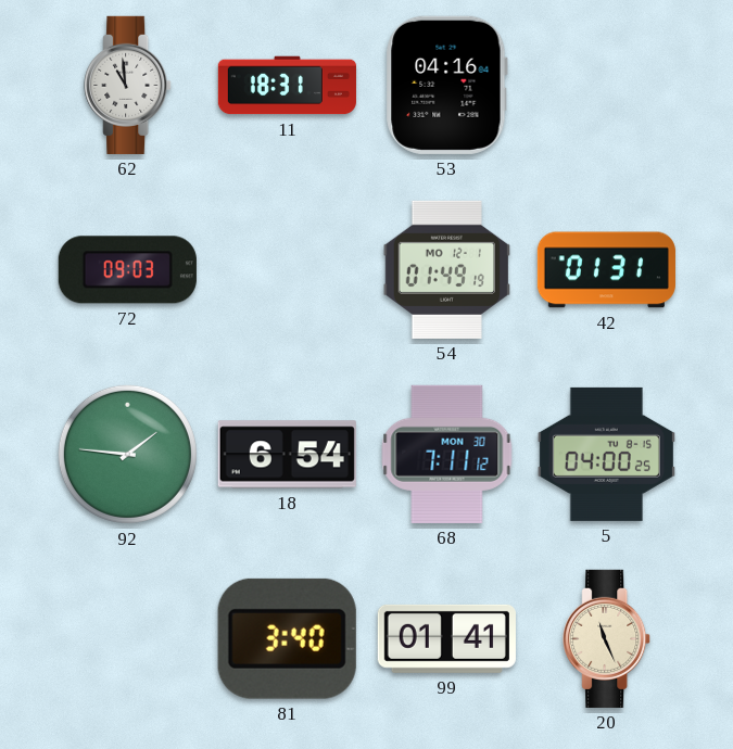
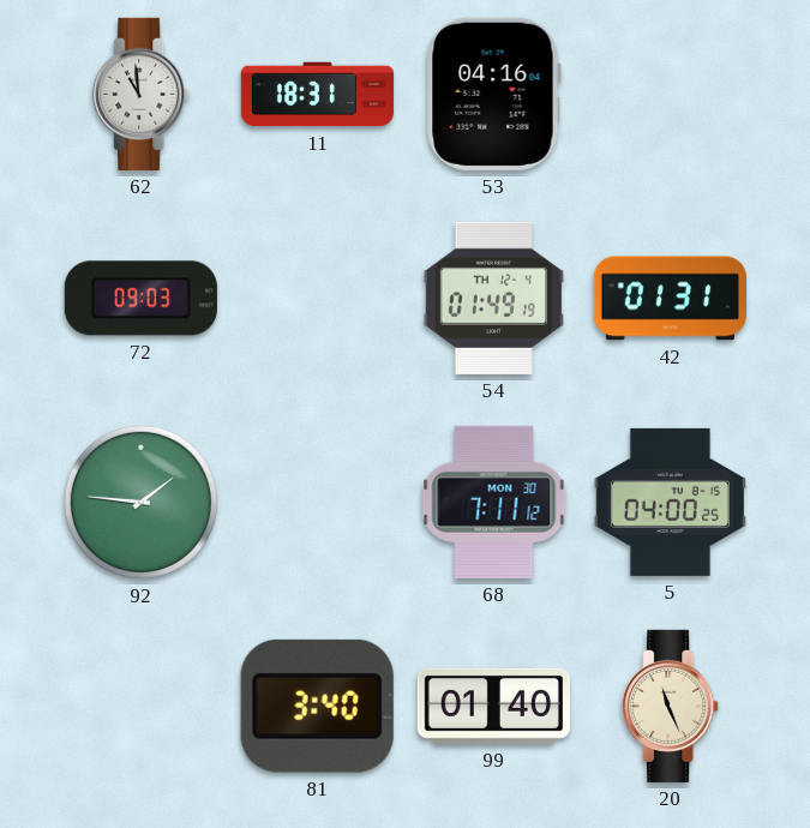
54 date: MO 12-1 -> TH 12-4 (493, 298)
18: 6:54 -> none (287, 455)
99: 01:41 -> 01:40 (493, 706)
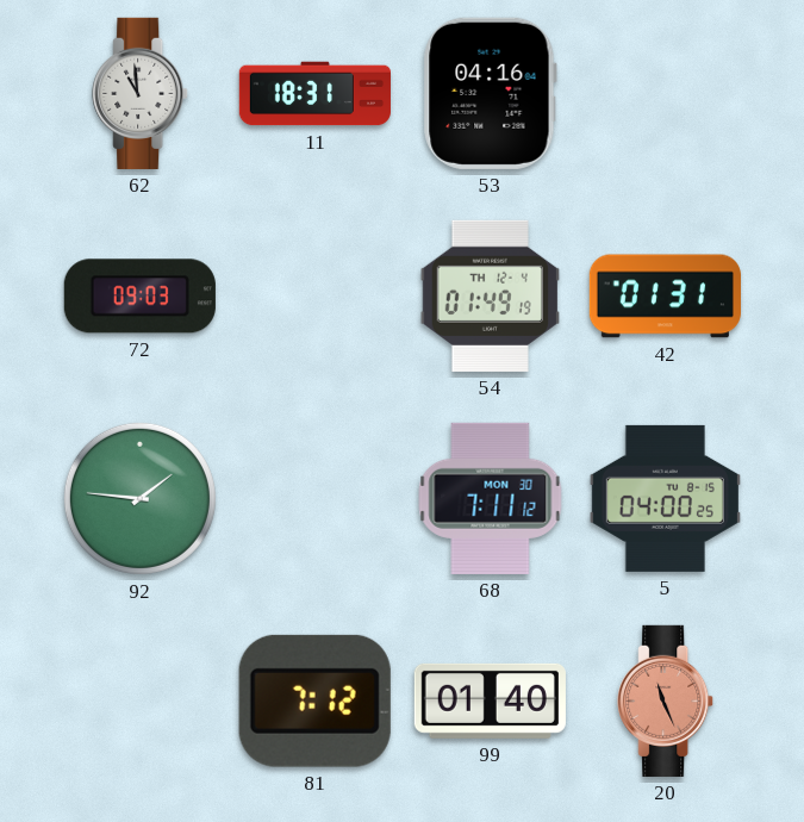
81: 3:40 -> 7:12 (314, 700)
20 dial: cream -> salmon (666, 700)
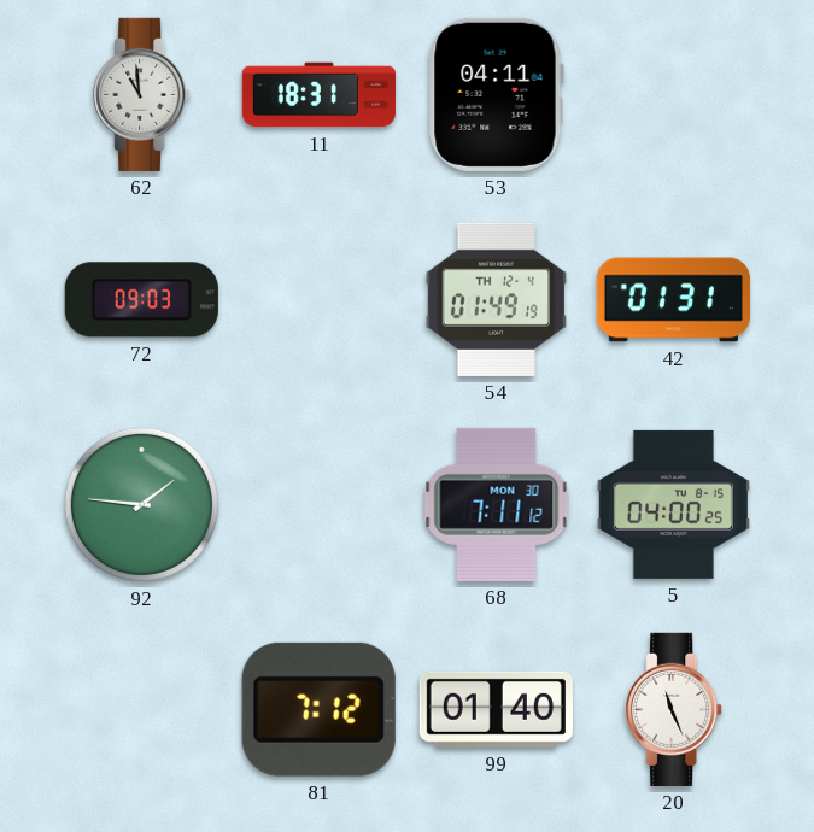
53: 04:16 -> 04:11 (496, 94)
20 dial: salmon -> white (674, 709)
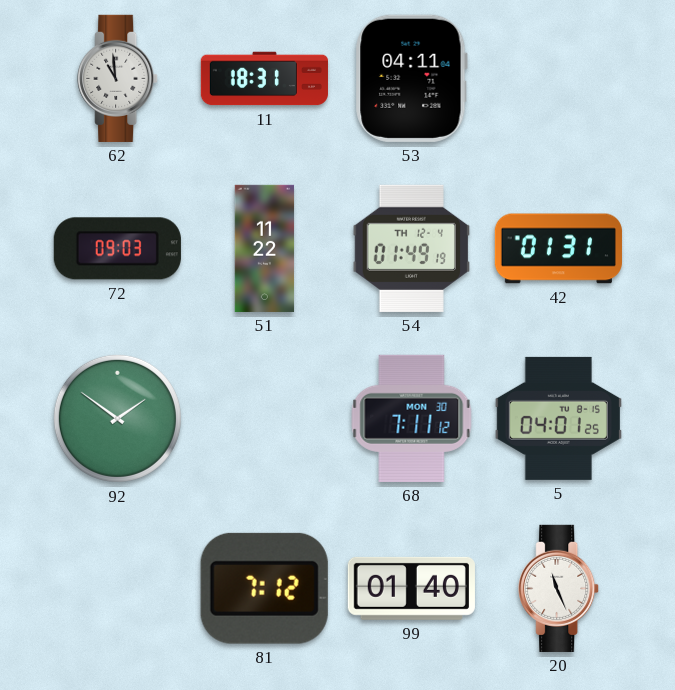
51: none -> 11:22 (265, 248)
92: 1:46 -> 1:51 (117, 418)
5: 04:00 -> 04:01 (558, 418)
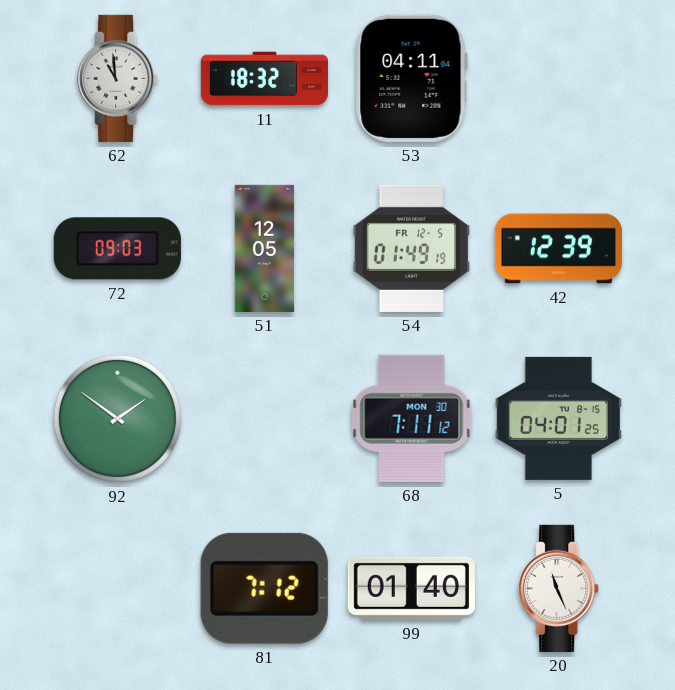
11: 18:31 -> 18:32 (264, 79)
51: 11:22 -> 12:05 (265, 248)
54 date: TH 12-4 -> FR 12-5 (411, 248)
42: 01:31 -> 12:39 (558, 249)
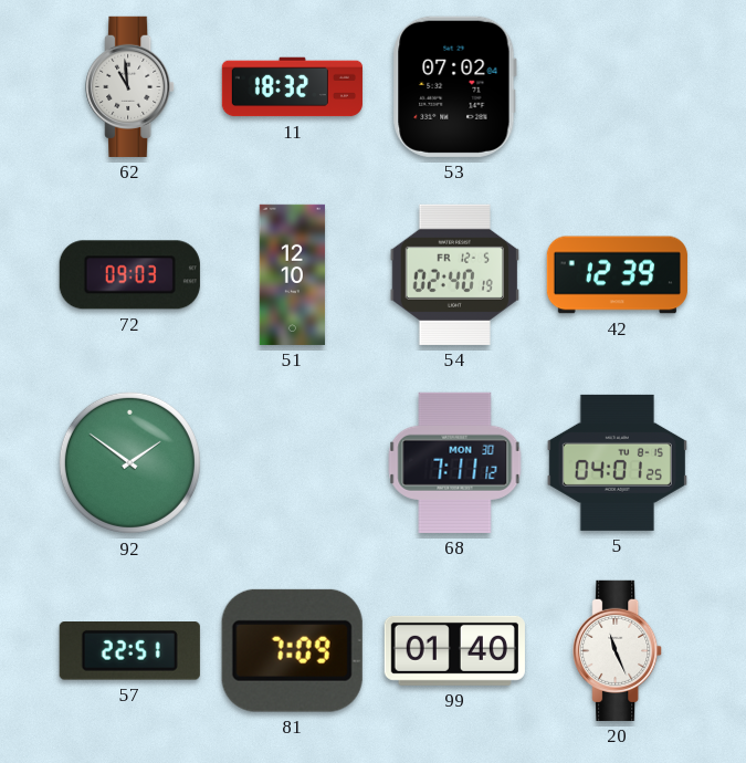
53: 04:11 -> 07:02 (454, 86)
51: 12:05 -> 12:10 (293, 274)
54: 01:49 -> 02:40 (454, 274)
57: none -> 22:51 (129, 651)
81: 7:12 -> 7:09 (292, 650)
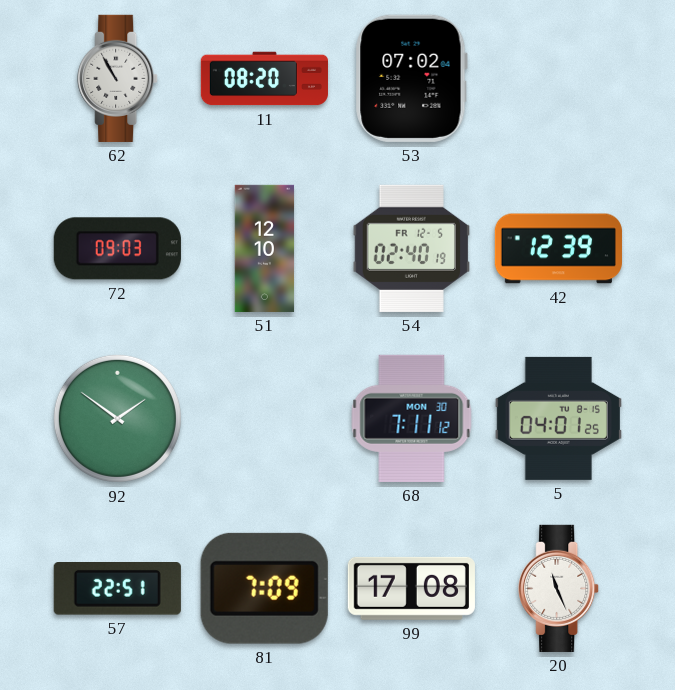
62: 10:59 -> 10:55 (118, 78)
11: 18:32 -> 08:20 (264, 79)
99: 01:40 -> 17:08 (411, 588)
